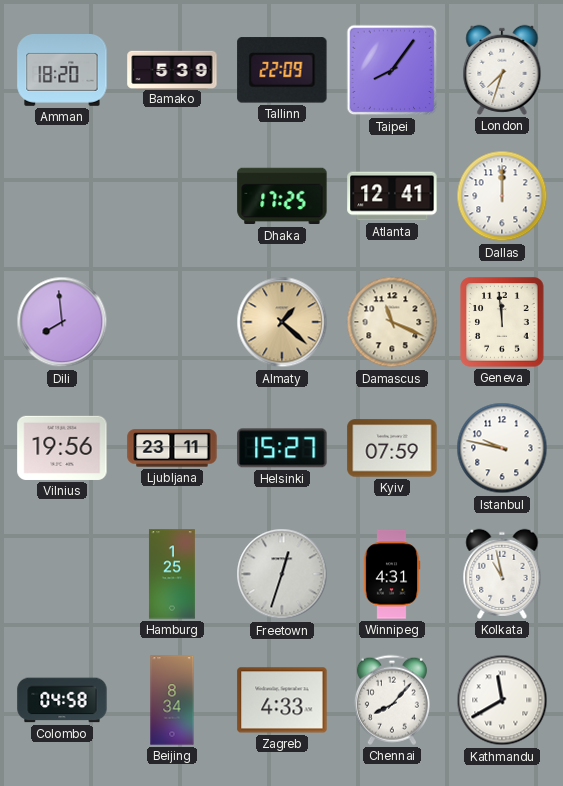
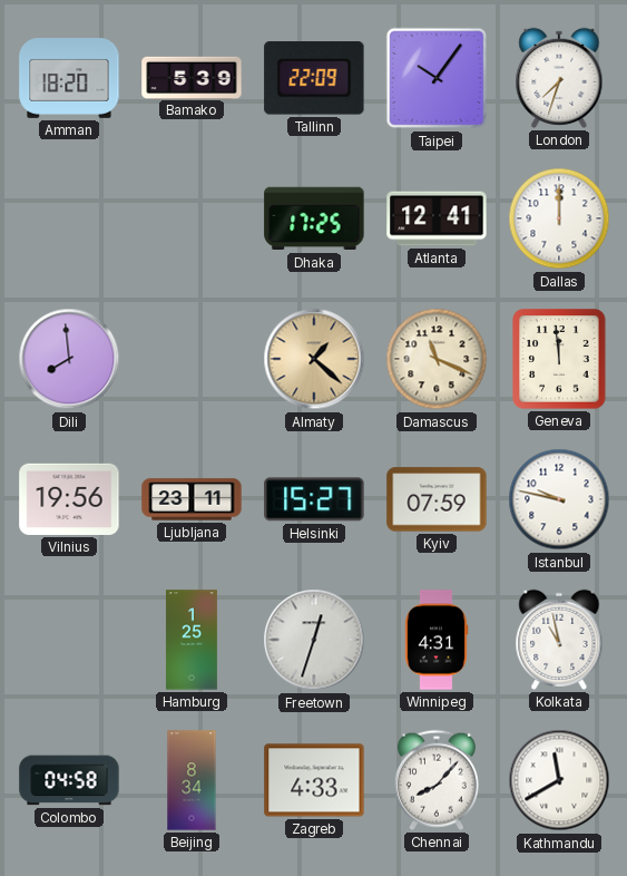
Taipei: 8:06 -> 10:06 (437, 78)
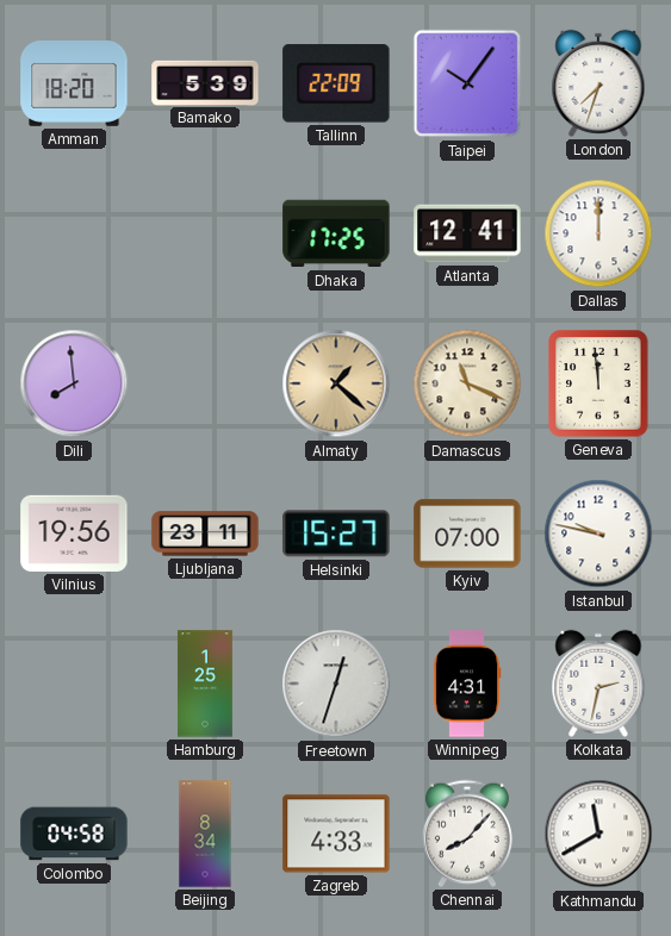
Kyiv: 07:59 -> 07:00 (467, 533)
Kolkata: 10:58 -> 2:32 (598, 684)
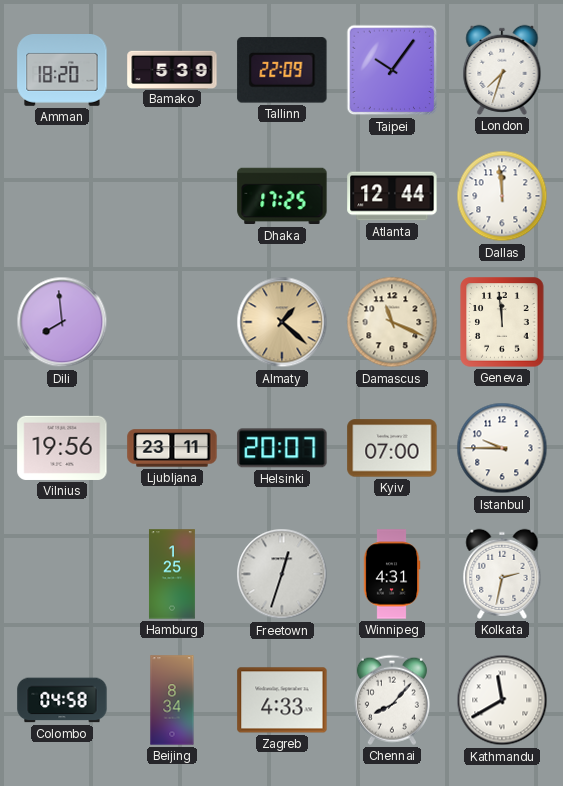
Atlanta: 12:41 -> 12:44 (392, 196)
Dallas: 12:00 -> 11:59 (502, 196)
Helsinki: 15:27 -> 20:07 (282, 448)
Istanbul: 9:47 -> 9:45 (502, 448)
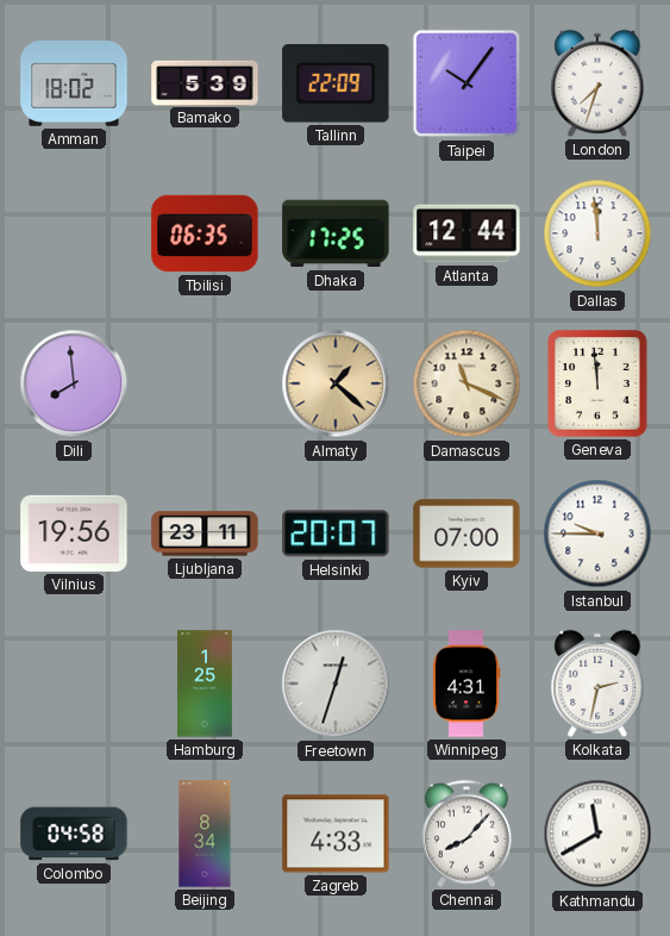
Amman: 18:20 -> 18:02 (74, 85)
Tbilisi: none -> 06:35 (205, 233)
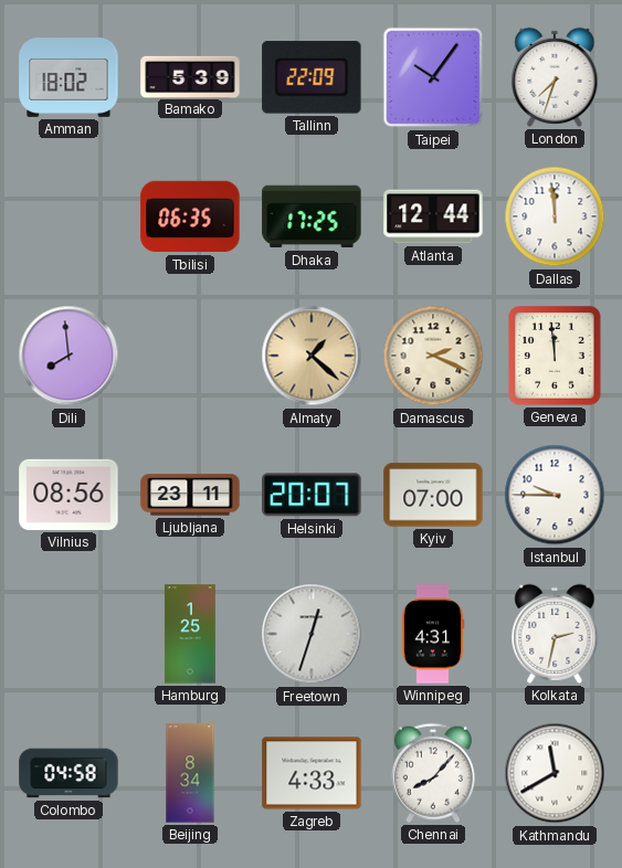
Damascus: 11:19 -> 2:19 (433, 356)
Vilnius: 19:56 -> 08:56 (68, 495)
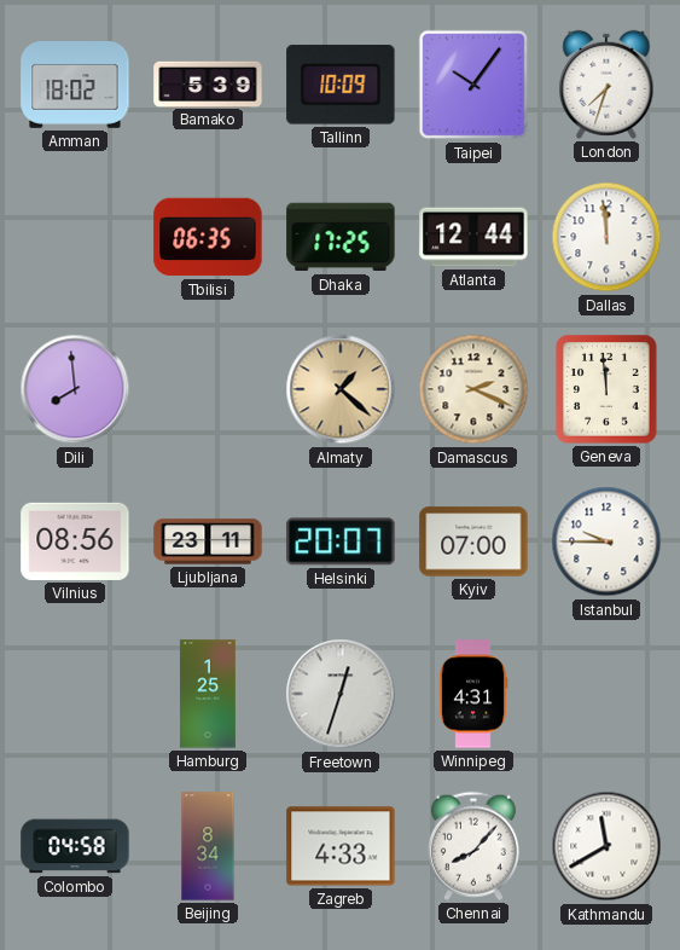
Tallinn: 22:09 -> 10:09 (341, 85)
Kolkata: 2:32 -> none (555, 634)
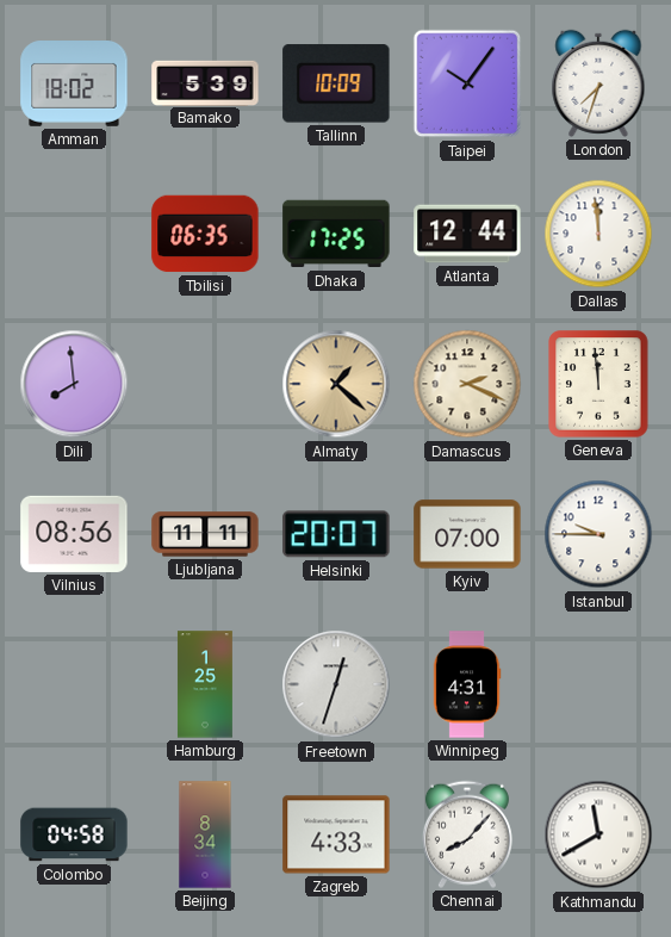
Ljubljana: 23:11 -> 11:11 (205, 534)
